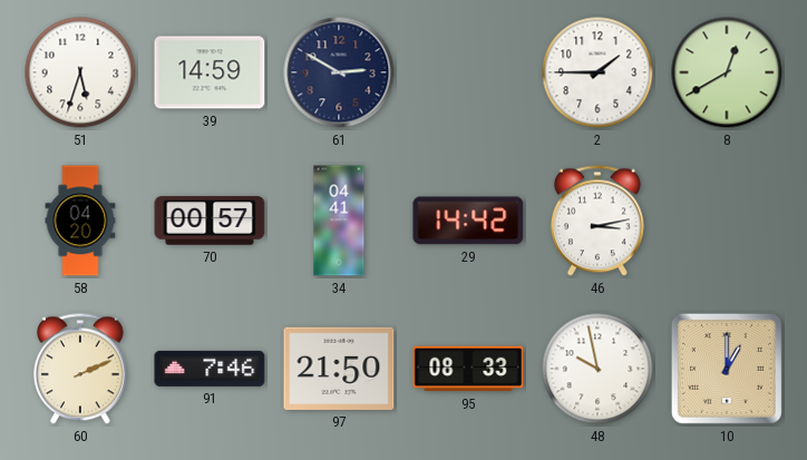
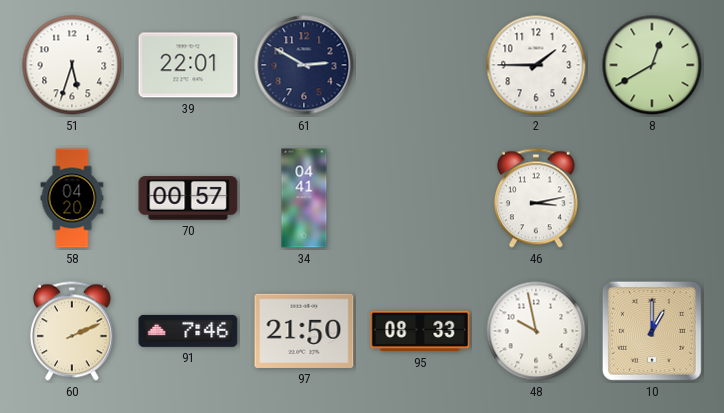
39: 14:59 -> 22:01 (188, 65)
29: 14:42 -> none (468, 221)
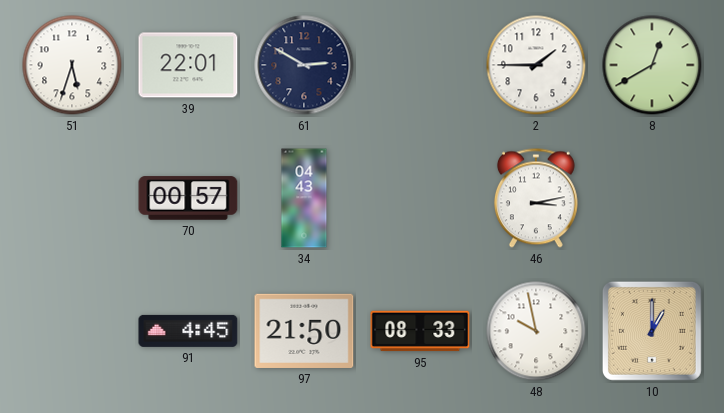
58: 04:20 -> none (72, 198)
34: 04:41 -> 04:43 (304, 198)
60: 2:11 -> none (72, 331)
91: 7:46 -> 4:45 (188, 331)
